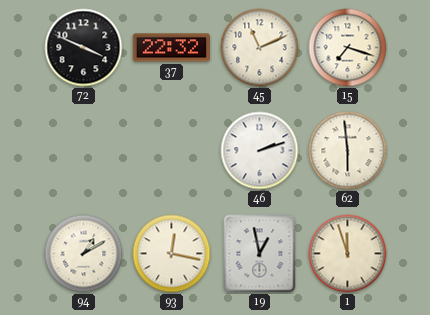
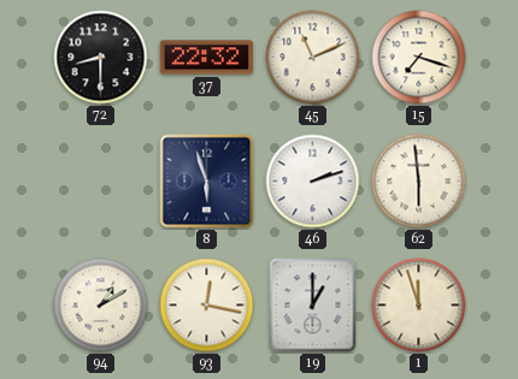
72: 3:49 -> 8:30 (101, 58)
8: none -> 5:57 (207, 182)
19: 12:58 -> 1:00 (313, 306)
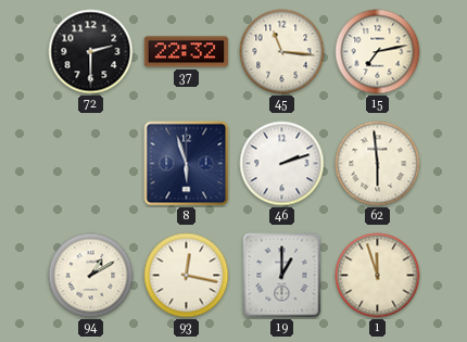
72: 8:30 -> 2:30 (91, 52)
45: 11:11 -> 11:16 (282, 52)
15: 7:18 -> 7:13 (378, 52)
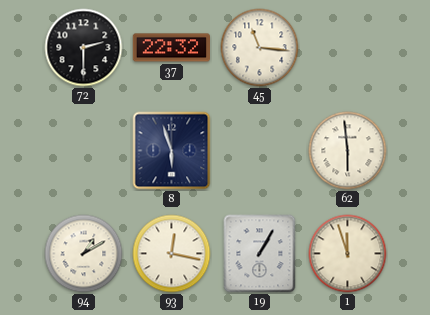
15: 7:13 -> none (378, 52)
46: 2:12 -> none (282, 164)
19: 1:00 -> 1:05 (260, 254)
